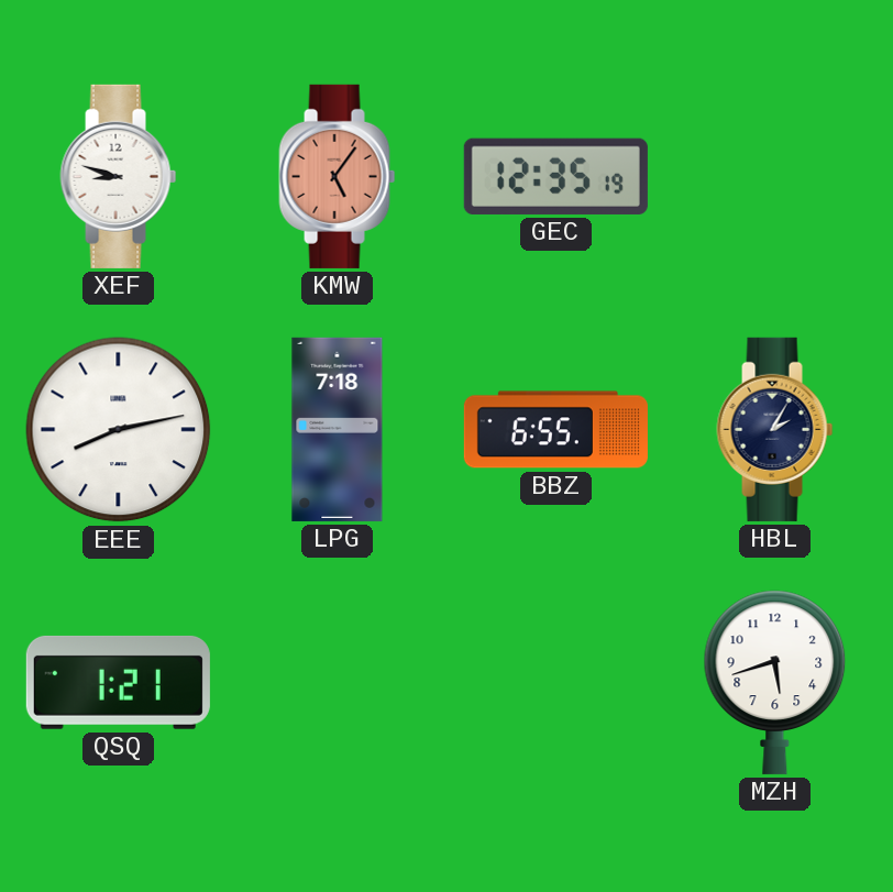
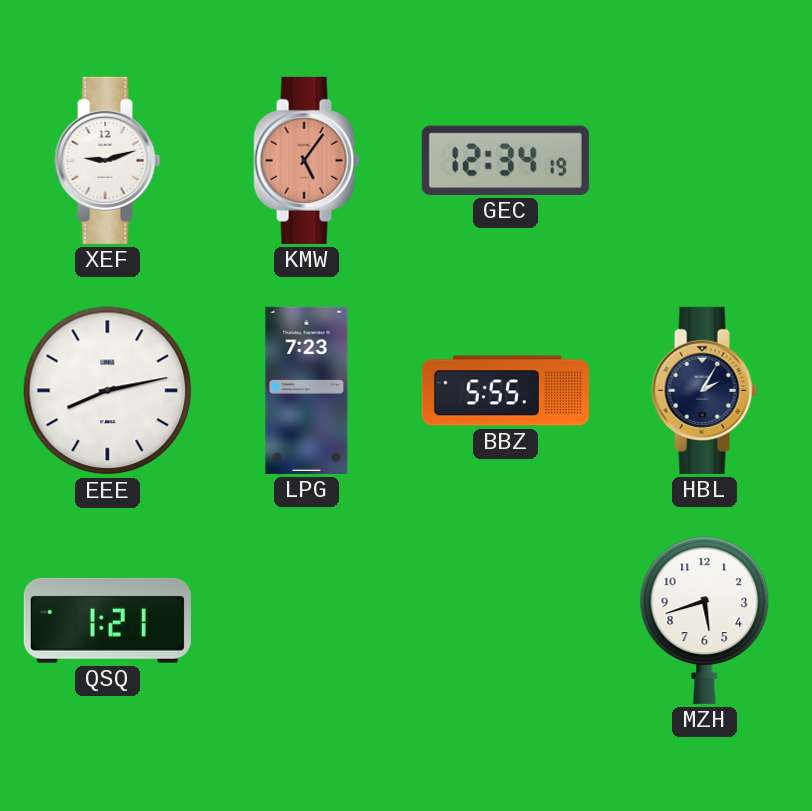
XEF: 8:48 -> 9:12 (108, 160)
GEC: 12:35 -> 12:34 (505, 160)
LPG: 7:18 -> 7:23 (307, 390)
BBZ: 6:55 -> 5:55 (505, 391)
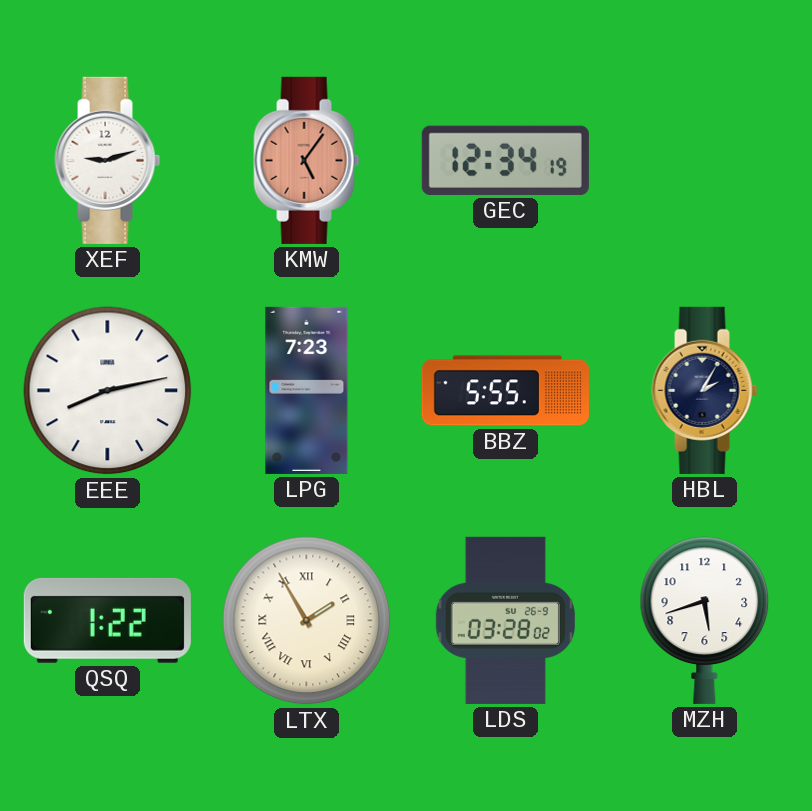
QSQ: 1:21 -> 1:22 (107, 620)
LTX: none -> 1:55 (307, 621)
LDS: none -> 03:28 (505, 620)
